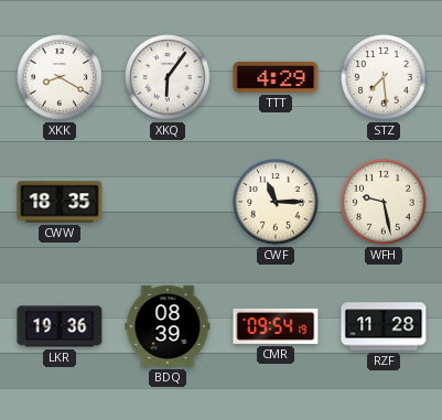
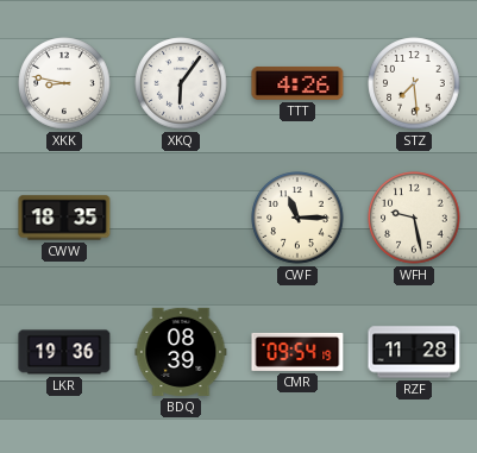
XKK: 8:20 -> 8:47 (64, 83)
TTT: 4:29 -> 4:26 (297, 83)
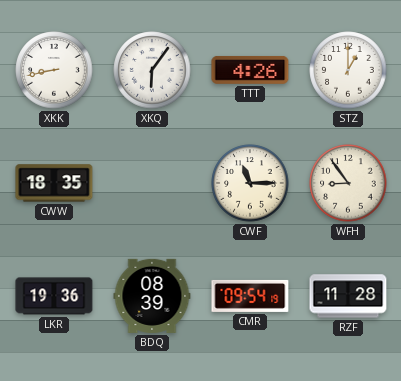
XKK: 8:47 -> 8:43 (54, 70)
STZ: 7:29 -> 1:00 (348, 70)
WFH: 9:28 -> 8:54 (348, 183)
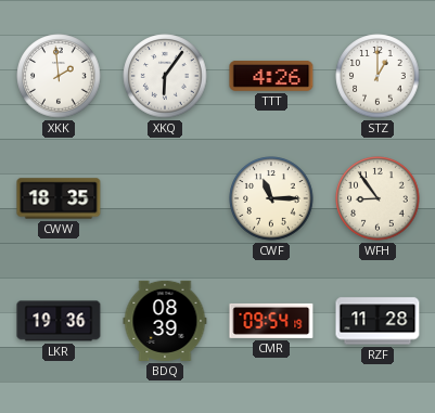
XKK: 8:43 -> 1:59 (59, 76)
